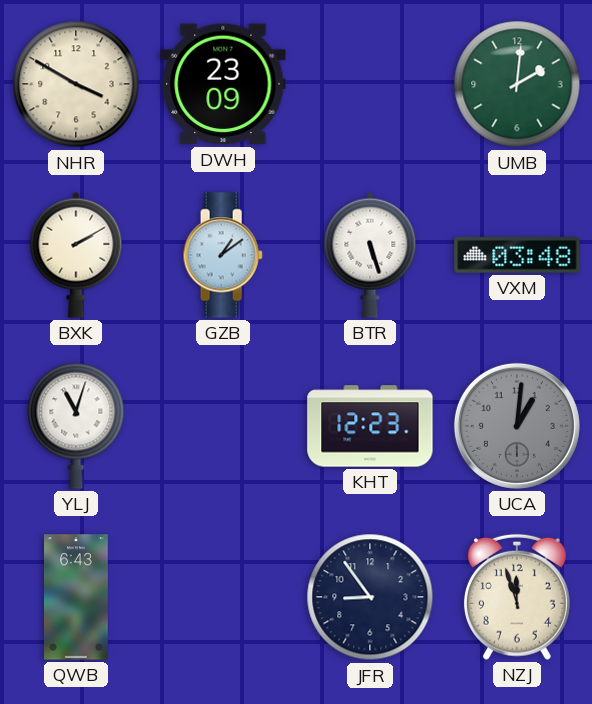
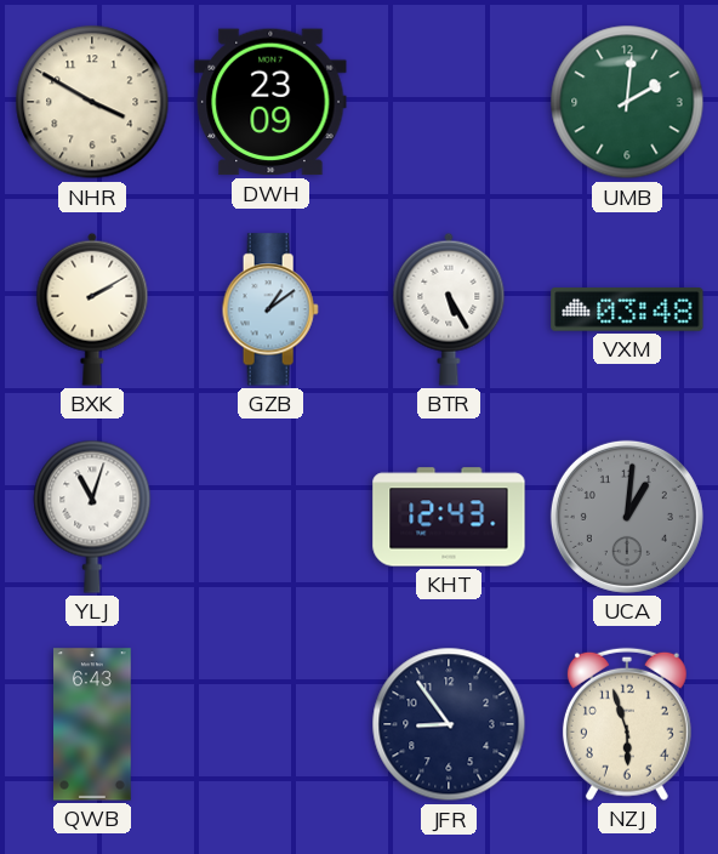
BTR: 5:27 -> 5:25 (449, 309)
KHT: 12:23 -> 12:43 (449, 517)
NZJ: 11:57 -> 5:57 (627, 724)
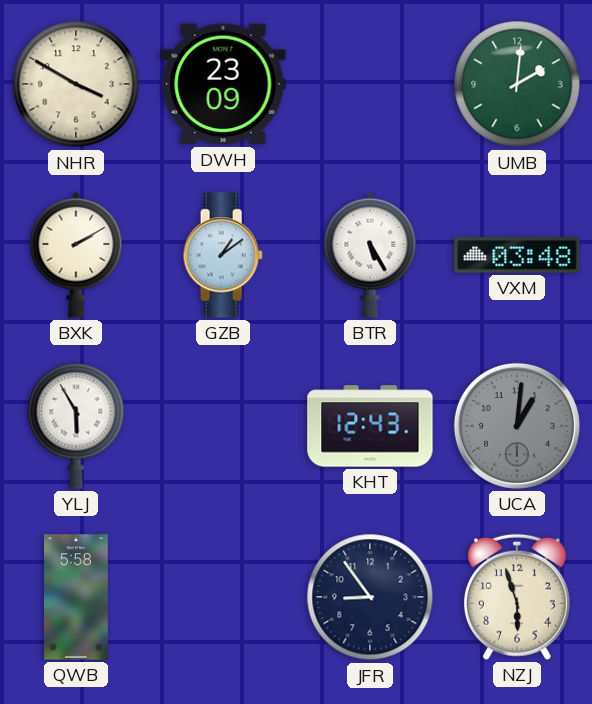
YLJ: 11:03 -> 5:55 (76, 426)
QWB: 6:43 -> 5:58 (77, 597)
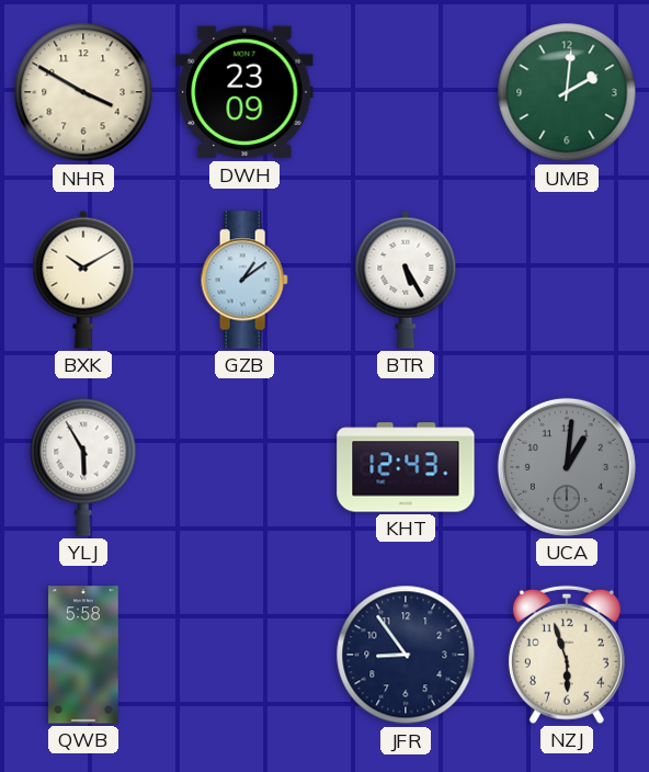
BXK: 2:10 -> 10:10 (83, 280)
VXM: 03:48 -> none (517, 255)
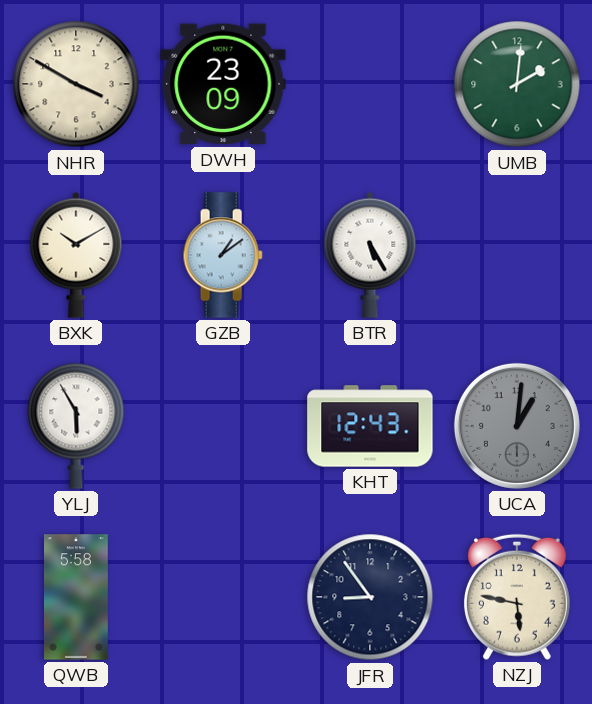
NZJ: 5:57 -> 5:47 (517, 597)
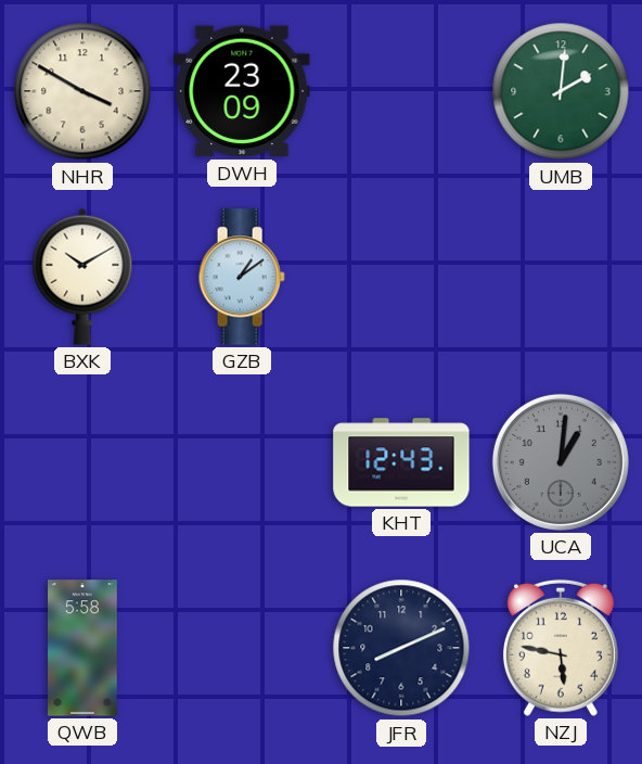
BTR: 5:25 -> none (370, 255)
YLJ: 5:55 -> none (76, 426)
JFR: 8:54 -> 8:11 (401, 648)
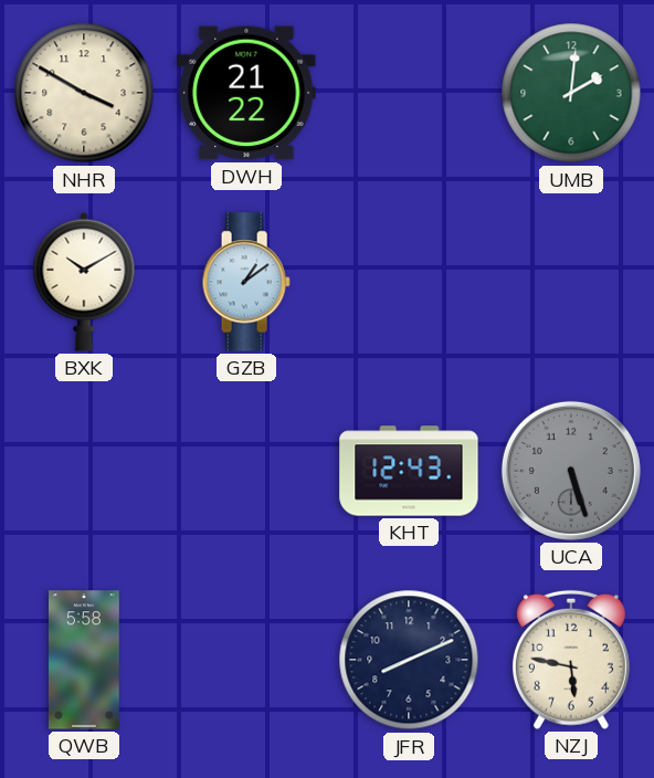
DWH: 23:09 -> 21:22 (246, 93)
UCA: 1:01 -> 5:27 (571, 471)
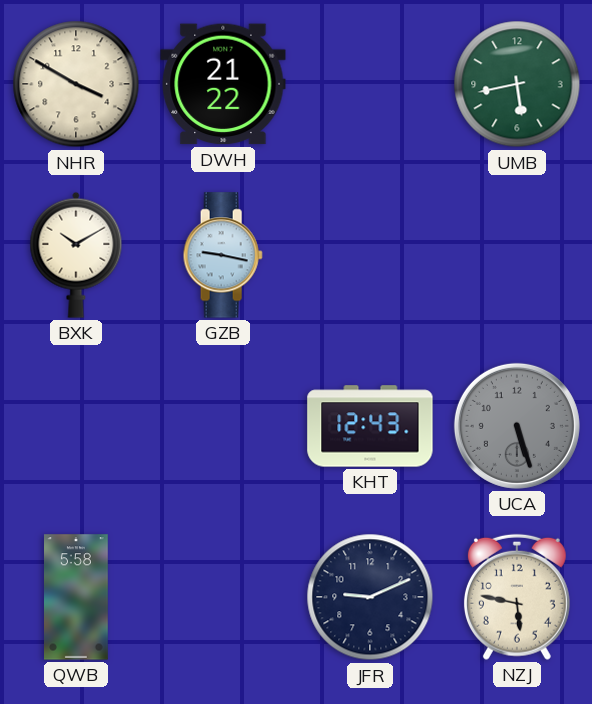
UMB: 2:01 -> 5:43 (517, 84)
GZB: 1:09 -> 9:17 (223, 255)
JFR: 8:11 -> 9:11 (370, 597)
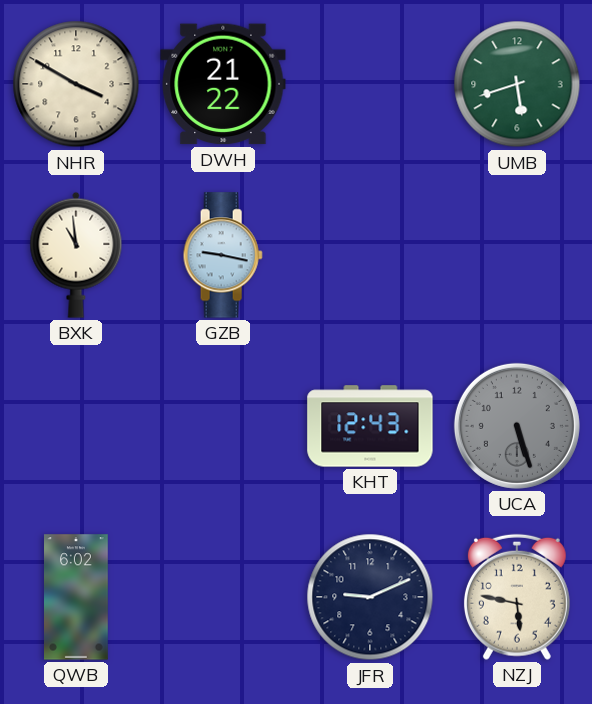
UMB: 5:43 -> 5:42 (517, 84)
BXK: 10:10 -> 10:59 (76, 255)
QWB: 5:58 -> 6:02 (77, 597)
